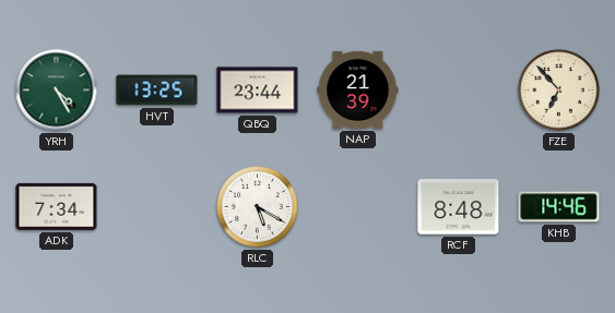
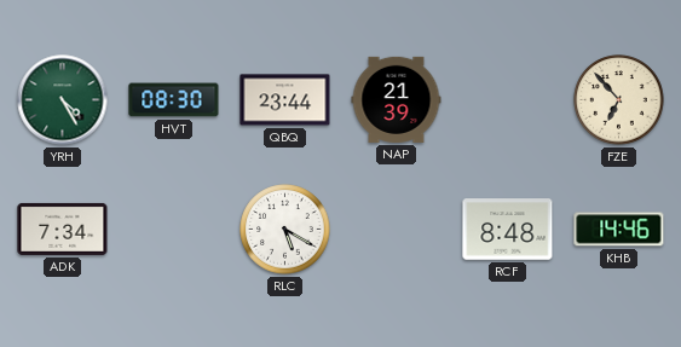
HVT: 13:25 -> 08:30 (174, 100)
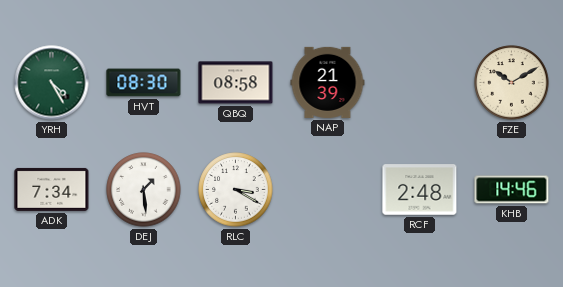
QBQ: 23:44 -> 08:58 (236, 83)
FZE: 6:53 -> 10:10 (512, 83)
DEJ: none -> 1:29 (144, 190)
RLC: 5:20 -> 3:20 (236, 190)
RCF: 8:48 -> 2:48 (420, 190)
